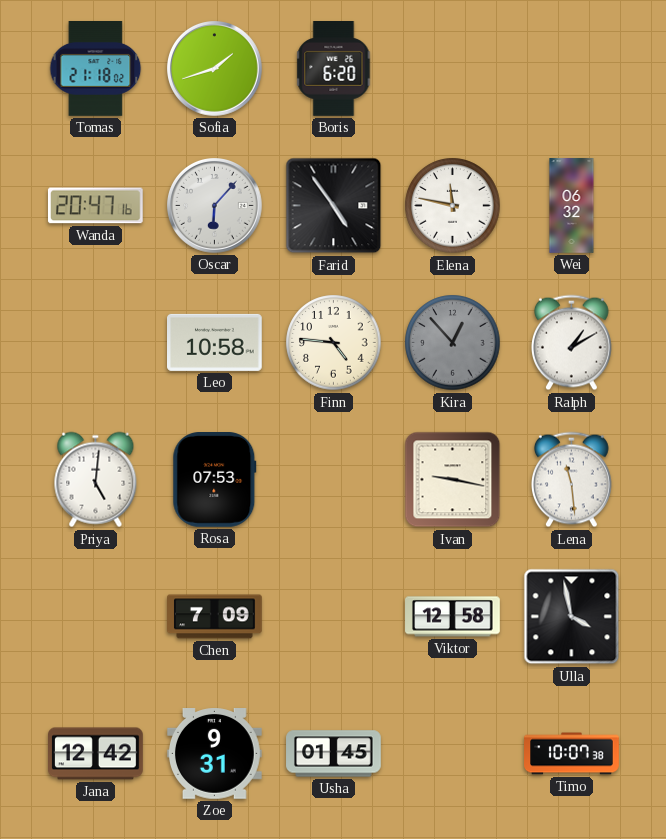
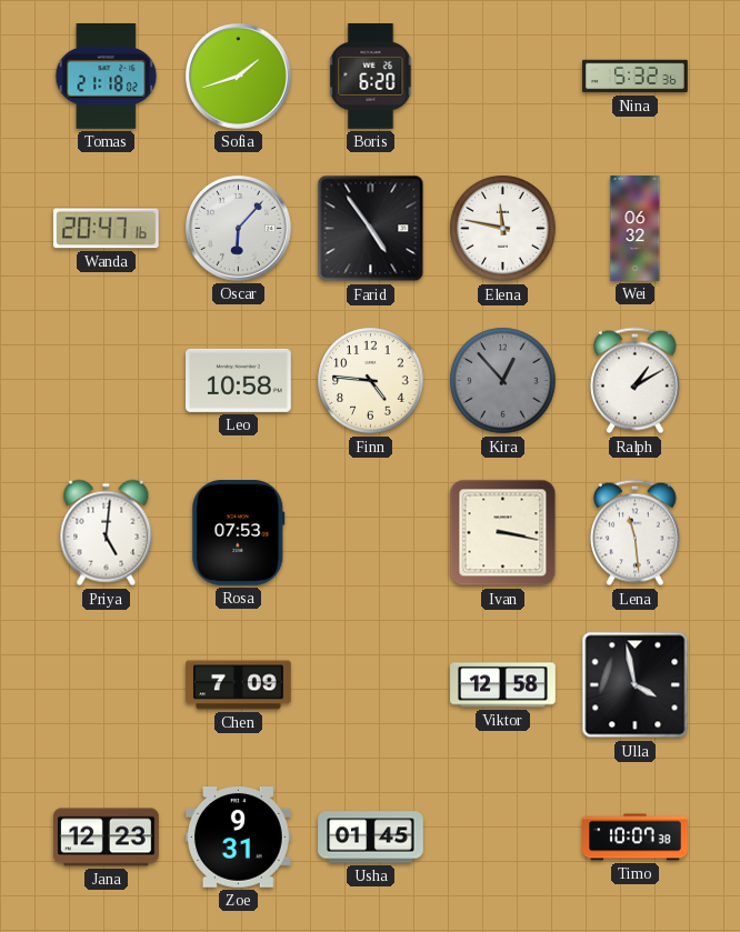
Nina: none -> 5:32 (636, 77)
Ivan: 9:17 -> 3:17 (503, 533)
Jana: 12:42 -> 12:23 (107, 838)
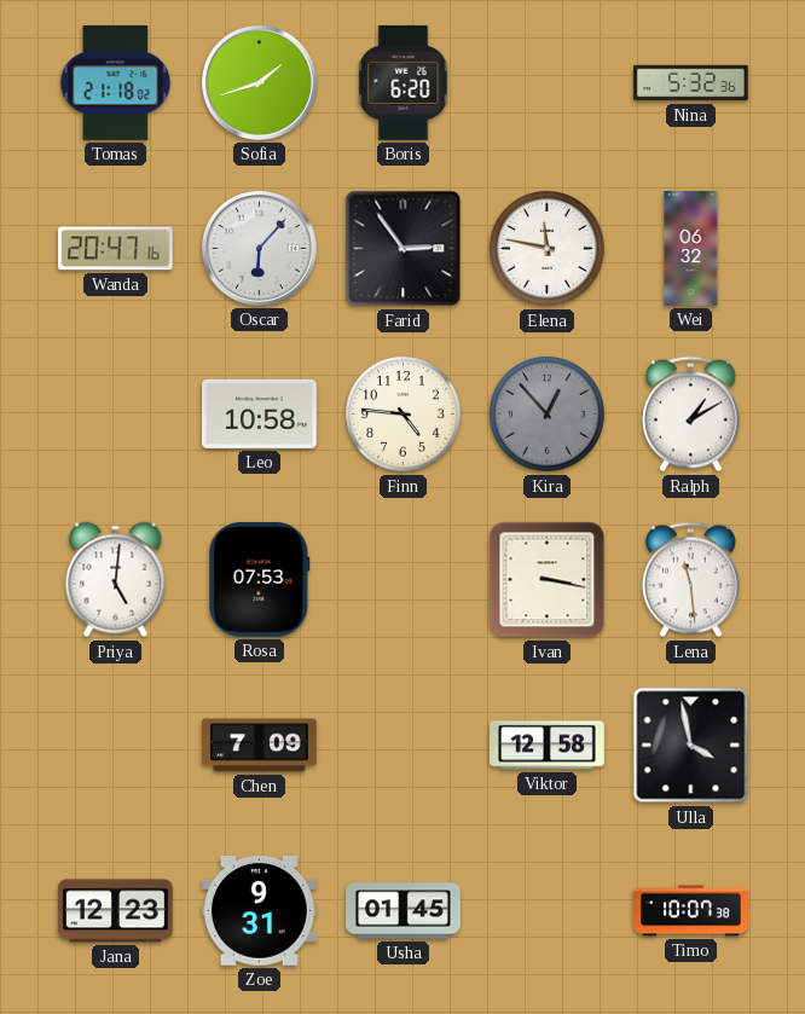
Farid: 4:54 -> 2:54 (404, 249)
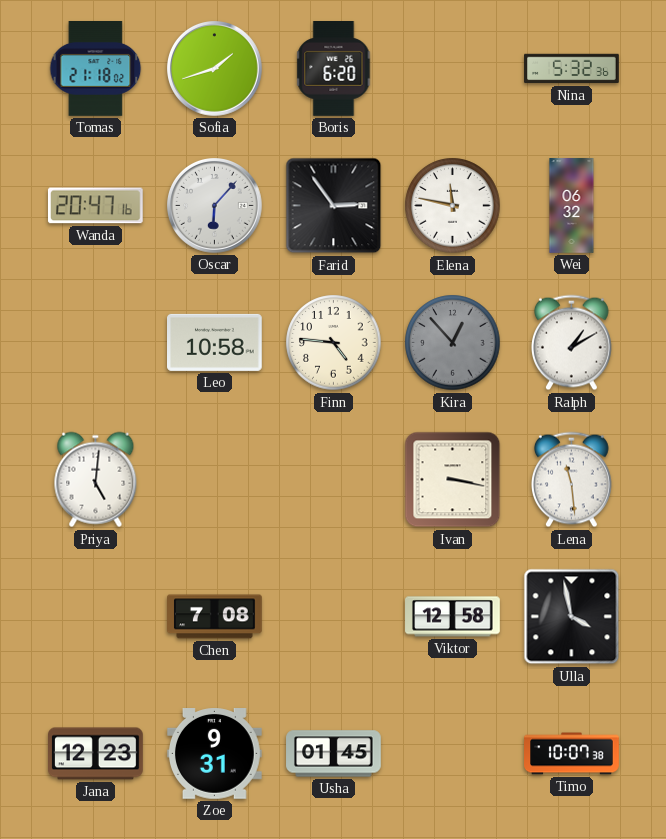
Rosa: 07:53 -> none (260, 580)
Chen: 7:09 -> 7:08 (215, 617)
